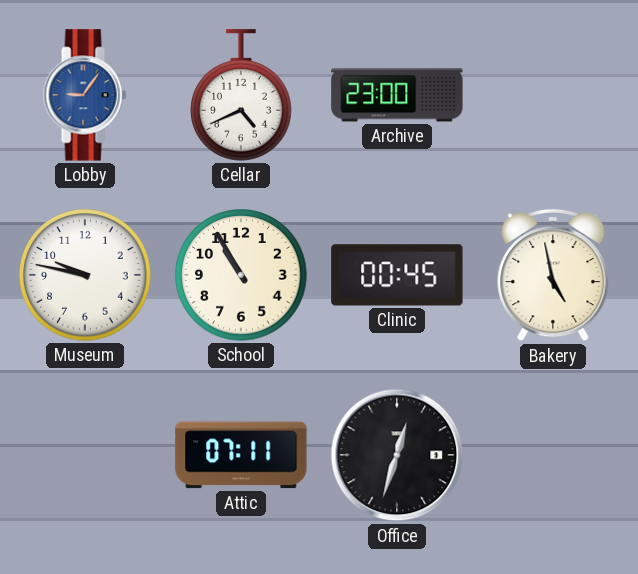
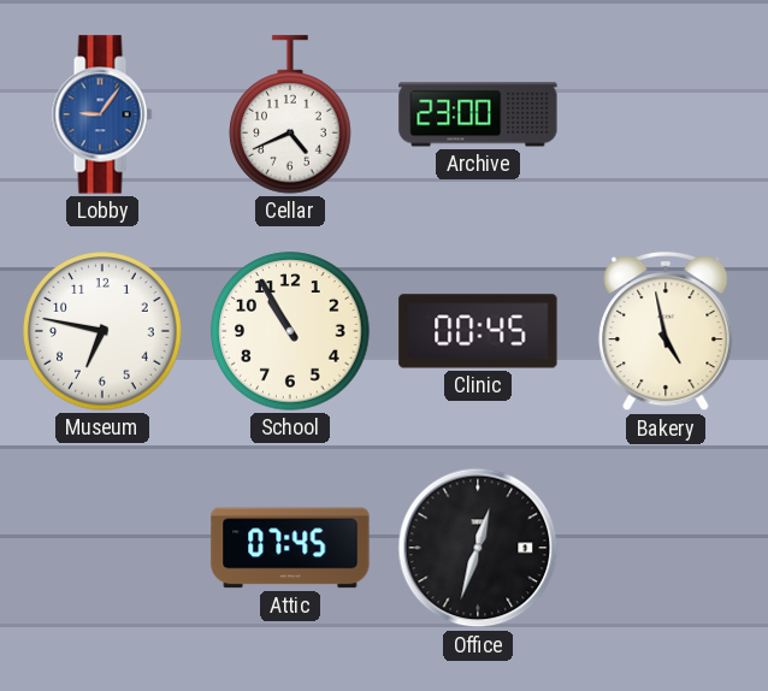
Museum: 9:47 -> 6:47 (102, 331)
Attic: 07:11 -> 07:45 (290, 548)
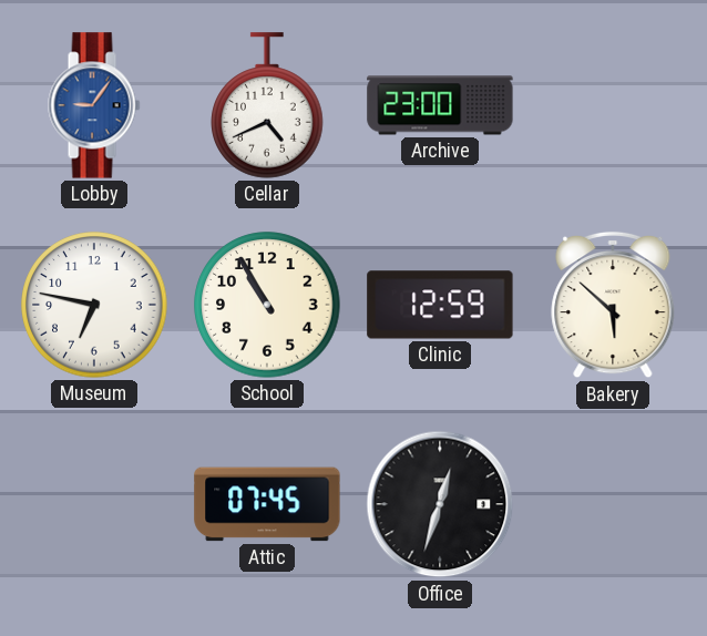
Clinic: 00:45 -> 12:59 (440, 305)
Bakery: 4:58 -> 5:52 (613, 305)
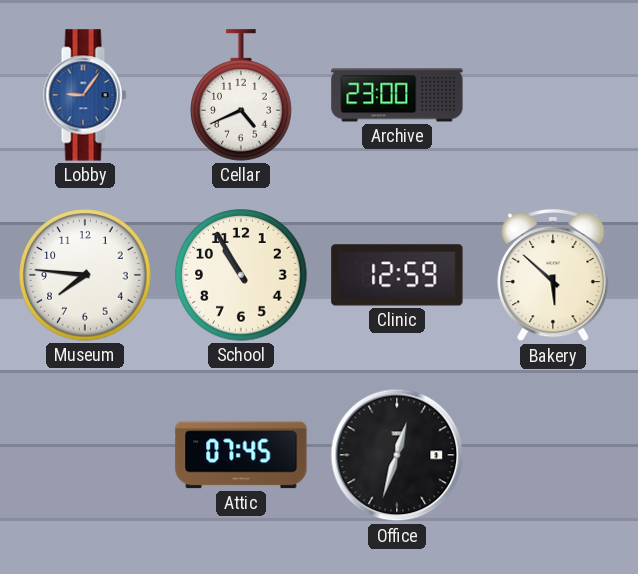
Museum: 6:47 -> 7:46 (85, 275)
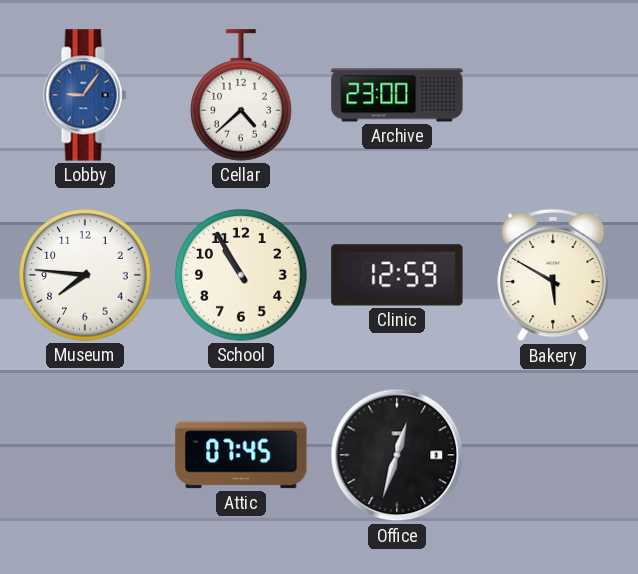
Cellar: 4:41 -> 4:38 (241, 95)
Bakery: 5:52 -> 5:50 (553, 275)
